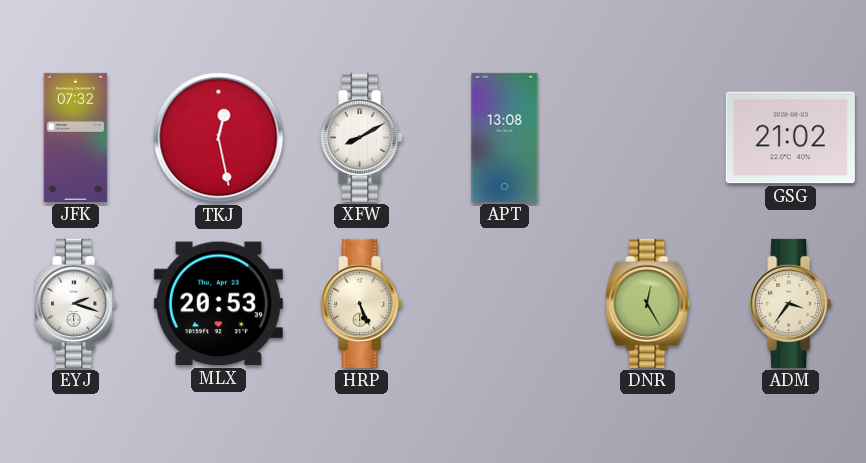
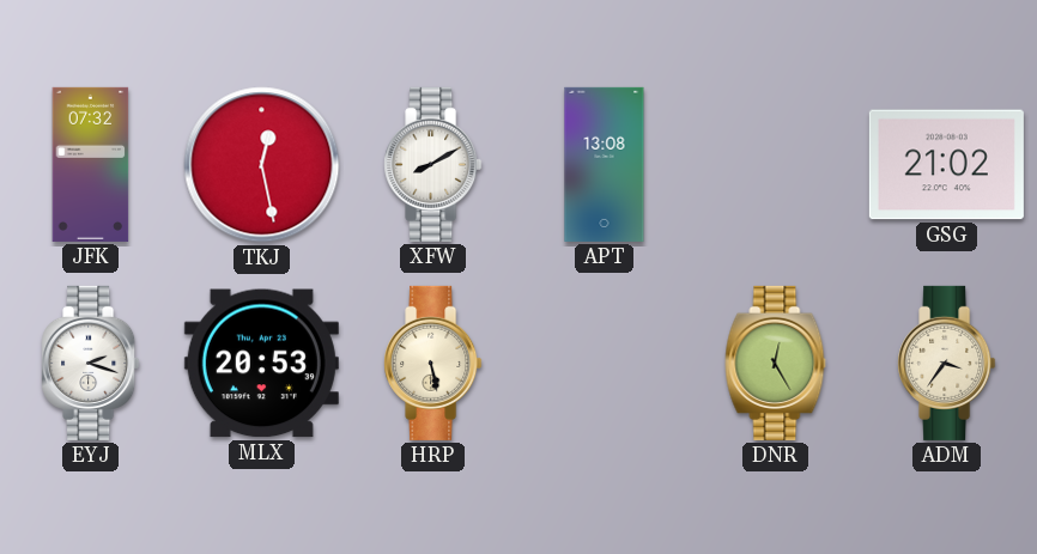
HRP: 5:26 -> 5:28 (433, 363)
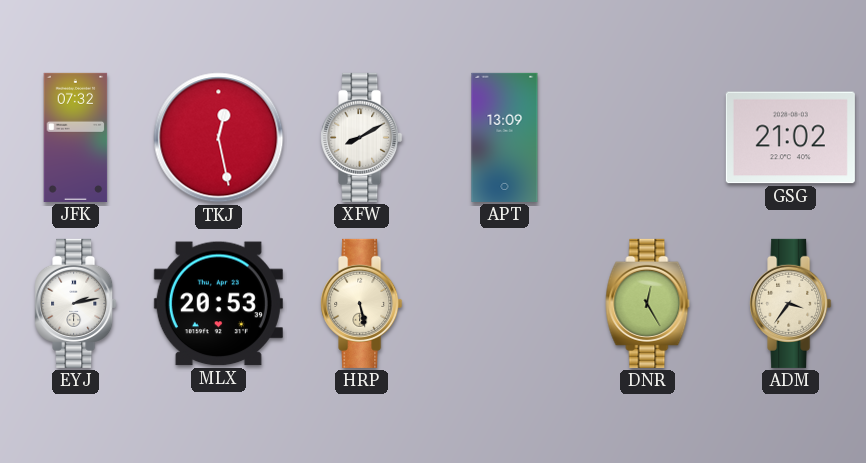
APT: 13:08 -> 13:09 (505, 137)
EYJ: 2:18 -> 2:13 (76, 303)
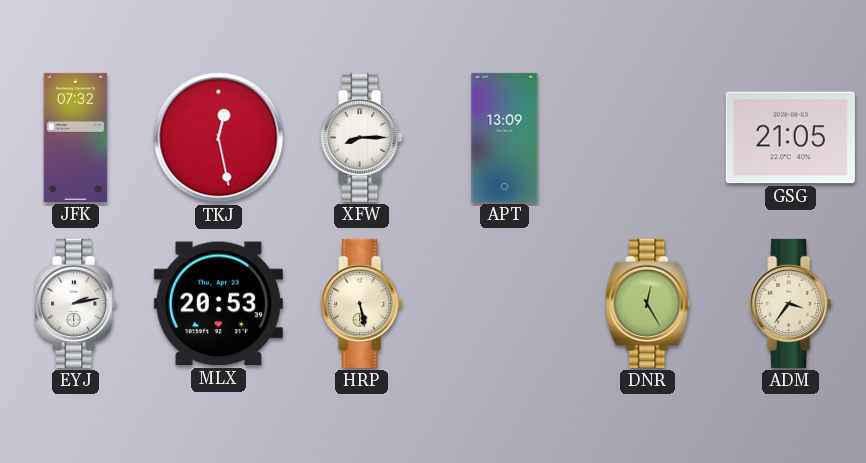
XFW: 8:10 -> 8:15 (362, 137)
GSG: 21:02 -> 21:05 (790, 138)
